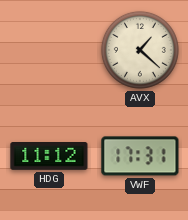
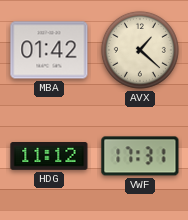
MBA: none -> 01:42 (49, 50)
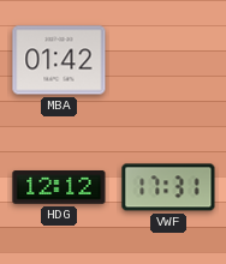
AVX: 1:22 -> none (140, 50)
HDG: 11:12 -> 12:12 (59, 188)
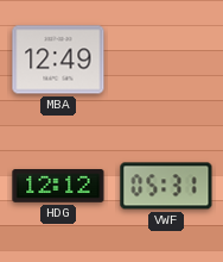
MBA: 01:42 -> 12:49 (58, 60)
VWF: 17:31 -> 05:31 (166, 186)
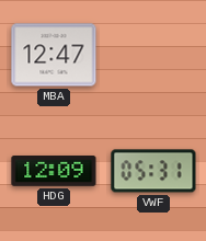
MBA: 12:49 -> 12:47 (54, 55)
HDG: 12:12 -> 12:09 (54, 172)
